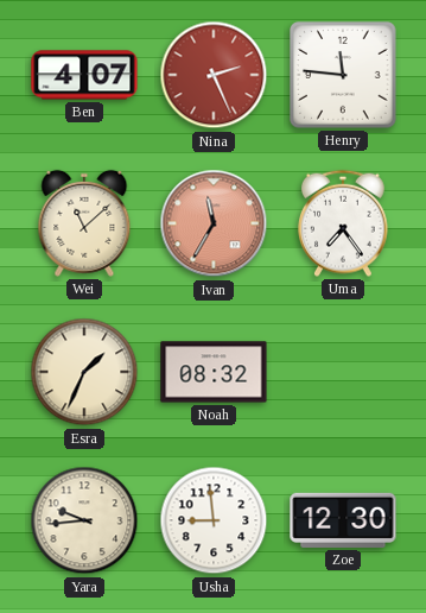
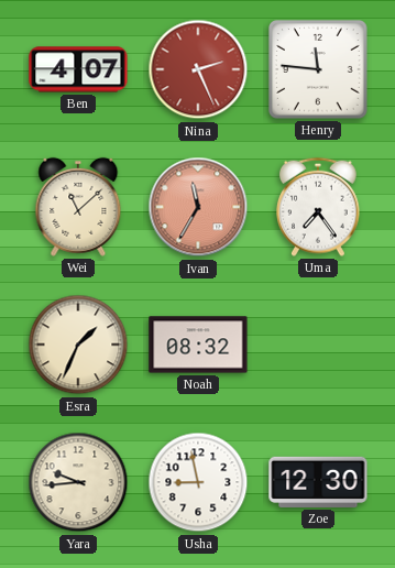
Usha: 8:59 -> 8:58 (198, 482)
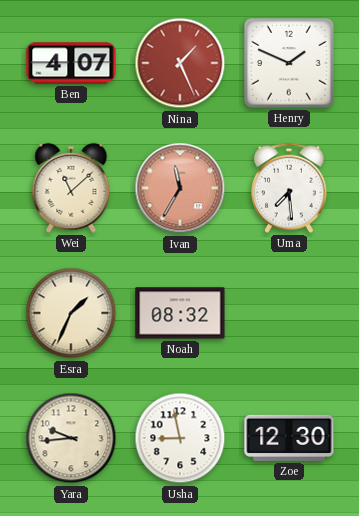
Nina: 2:26 -> 1:26 (180, 63)
Henry: 11:46 -> 1:49 (289, 63)
Uma: 7:24 -> 7:29 (290, 188)
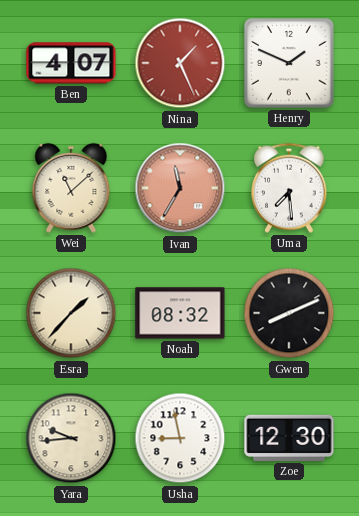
Esra: 1:34 -> 1:37 (71, 313)
Gwen: none -> 8:11 (289, 313)
